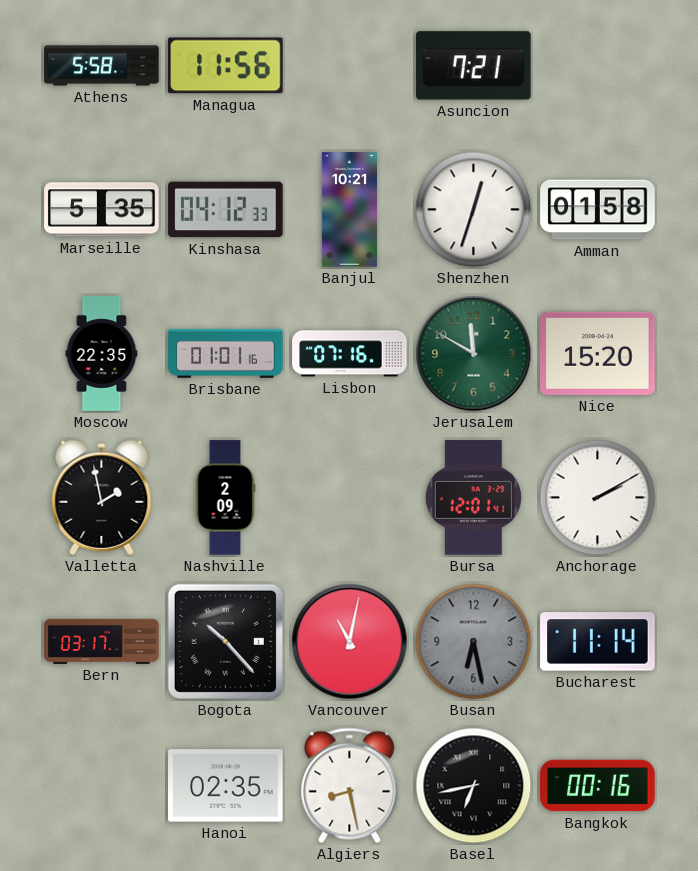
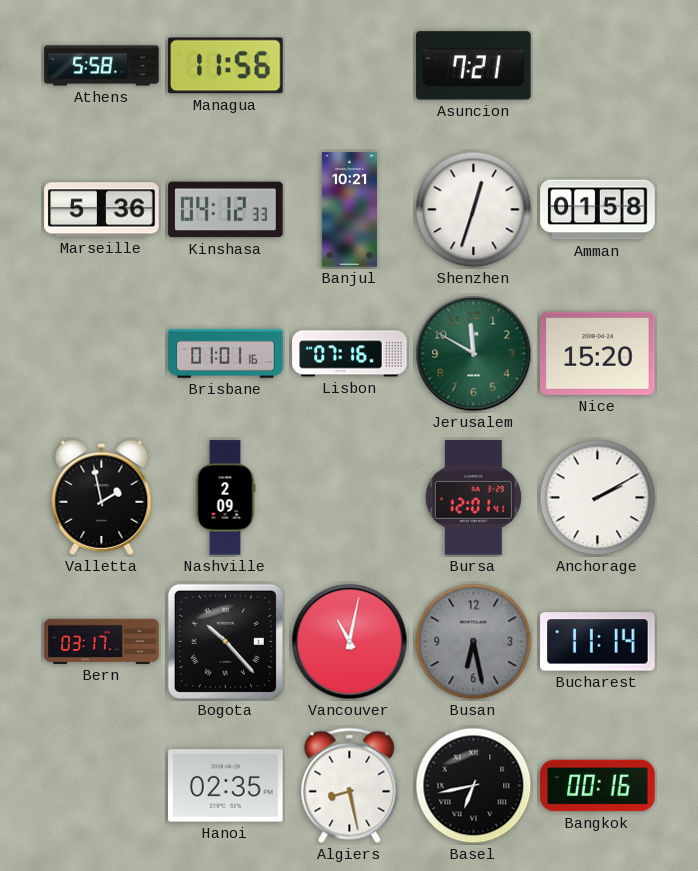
Marseille: 5:35 -> 5:36 (102, 210)
Moscow: 22:35 -> none (102, 354)
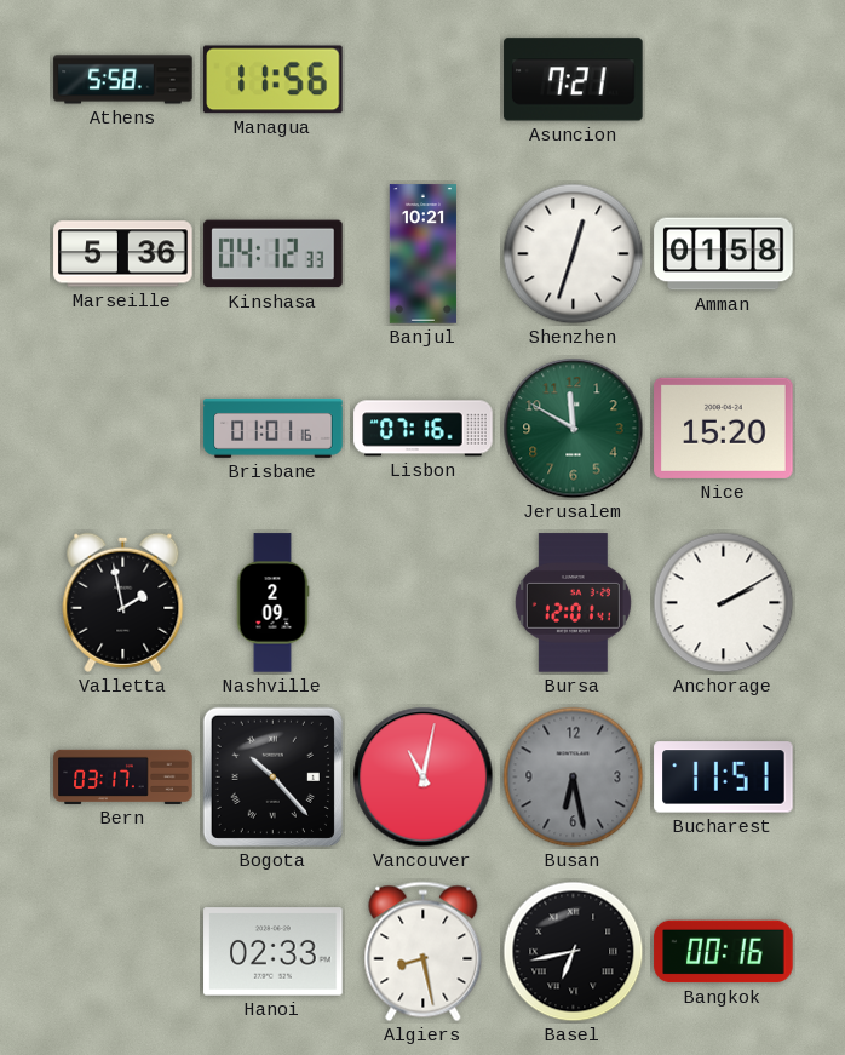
Bucharest: 11:14 -> 11:51 (724, 778)
Hanoi: 02:35 -> 02:33 (274, 952)
